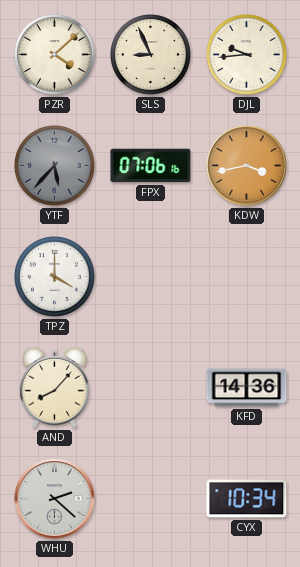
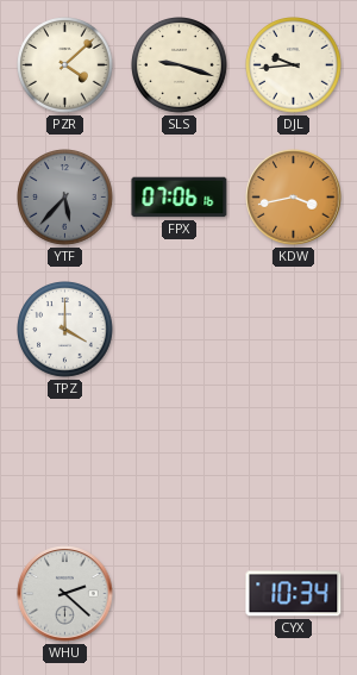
SLS: 8:56 -> 9:18 (180, 65)
AND: 8:07 -> none (55, 387)
KFD: 14:36 -> none (247, 388)
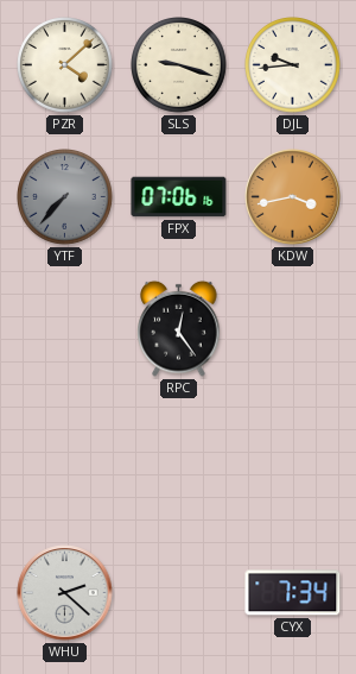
YTF: 5:37 -> 7:37 (65, 197)
TPZ: 4:00 -> none (65, 330)
RPC: none -> 12:24 (179, 328)
CYX: 10:34 -> 7:34 (293, 593)
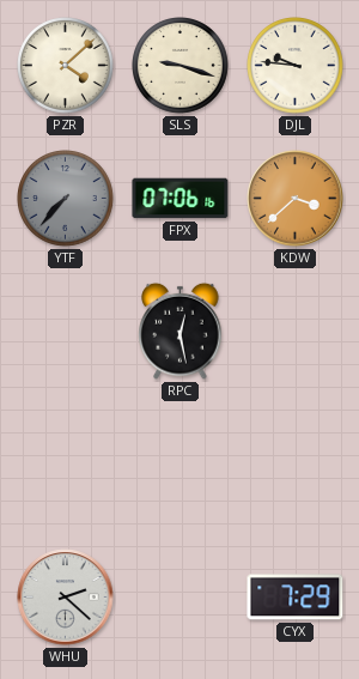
DJL: 9:44 -> 9:46 (296, 66)
KDW: 3:43 -> 3:38 (296, 199)
RPC: 12:24 -> 12:28 (181, 331)
CYX: 7:34 -> 7:29 (296, 598)
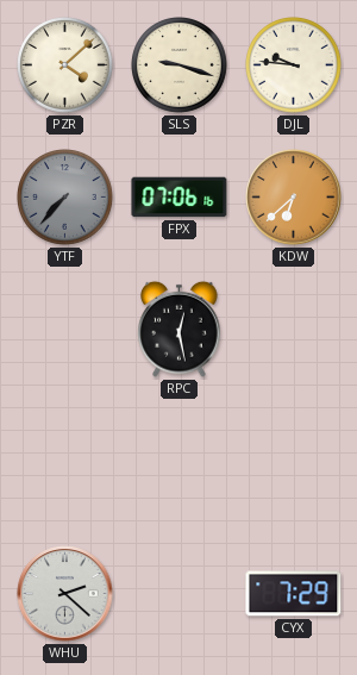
KDW: 3:38 -> 6:38 (294, 198)
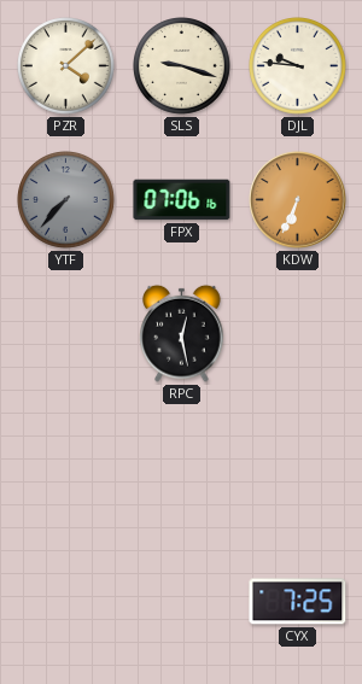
KDW: 6:38 -> 6:34 (298, 200)
WHU: 2:22 -> none (65, 594)
CYX: 7:29 -> 7:25 (298, 602)
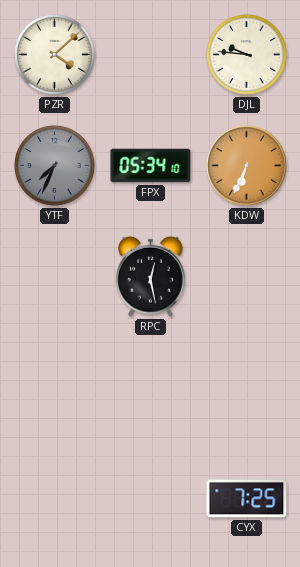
SLS: 9:18 -> none (182, 66)
YTF: 7:37 -> 7:34 (55, 166)
FPX: 07:06 -> 05:34 (151, 166)
